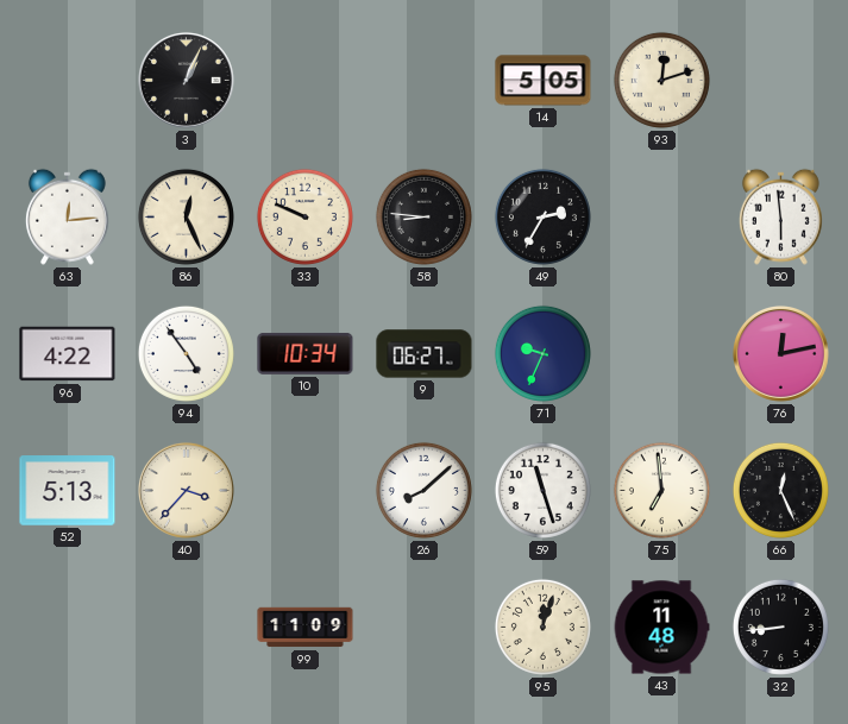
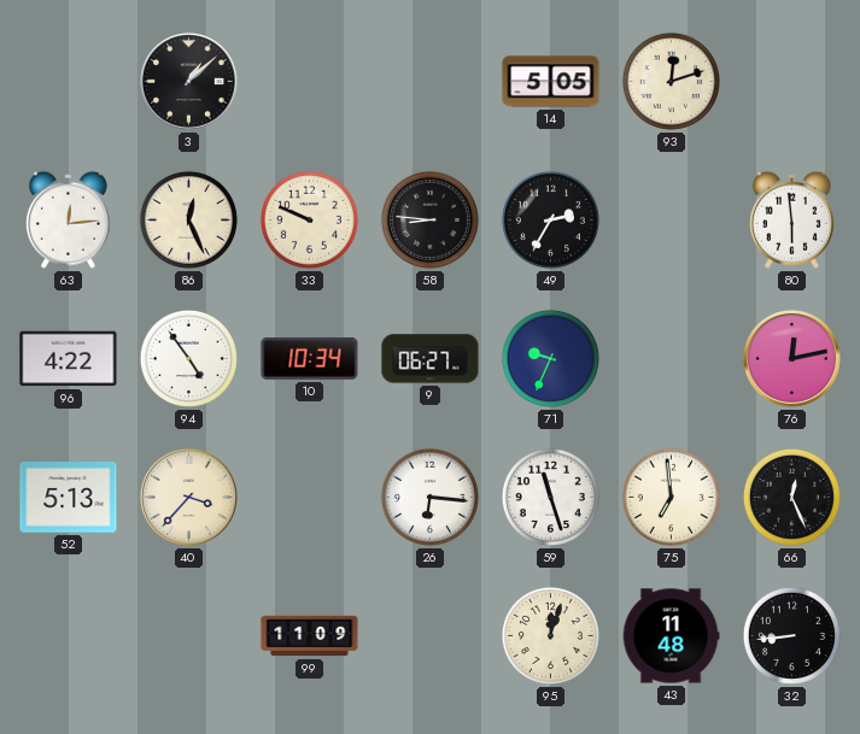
3: 1:04 -> 1:08 (189, 82)
26: 8:08 -> 6:16 (429, 497)
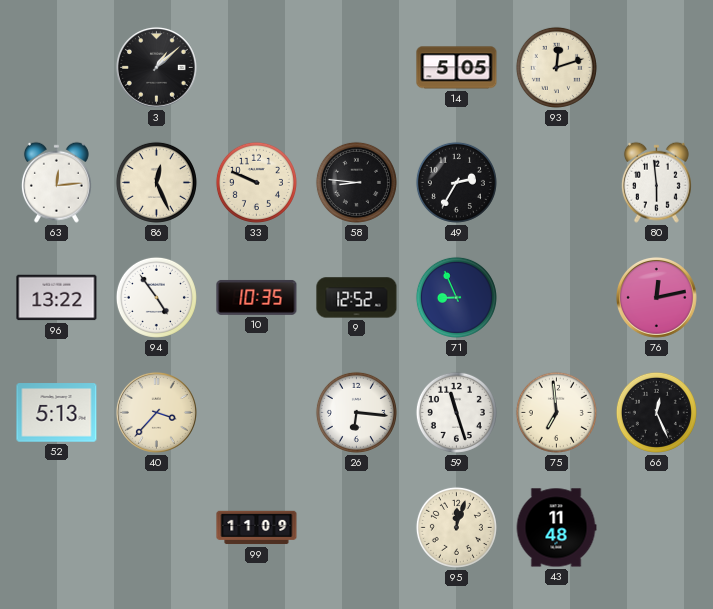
96: 4:22 -> 13:22 (57, 298)
10: 10:34 -> 10:35 (257, 297)
9: 06:27 -> 12:52 (357, 298)
71: 9:34 -> 8:56 (456, 297)
32: 8:44 -> none (791, 635)
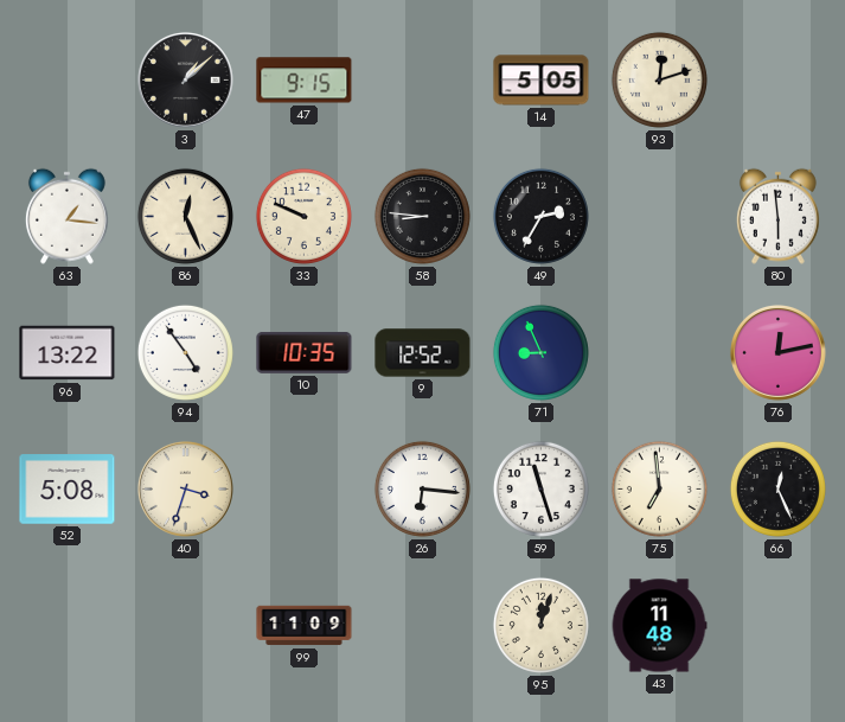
47: none -> 9:15 (305, 81)
63: 12:14 -> 1:16 (66, 216)
52: 5:13 -> 5:08 (68, 490)
40: 3:37 -> 3:33 (186, 490)
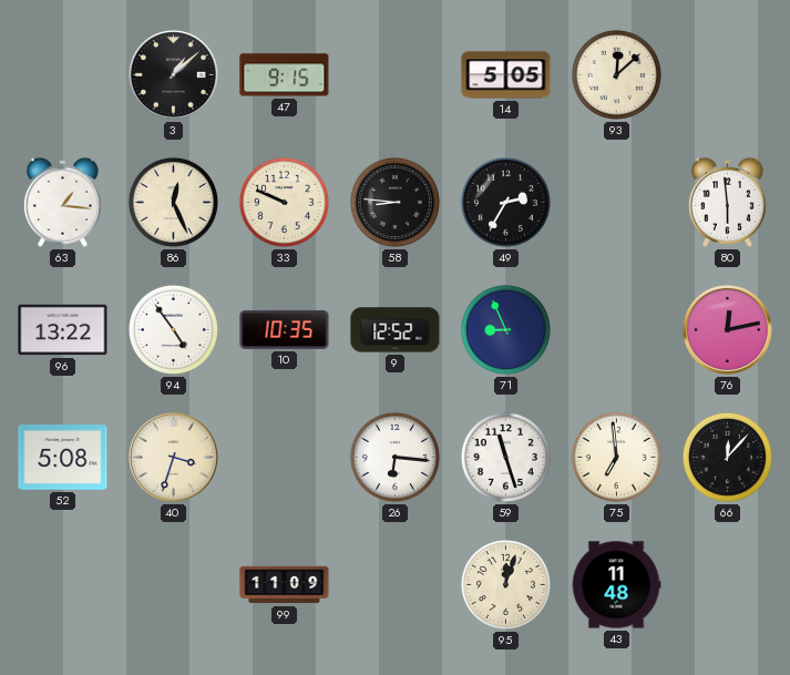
93: 12:12 -> 12:08 (616, 74)
66: 12:26 -> 12:07 (727, 457)
